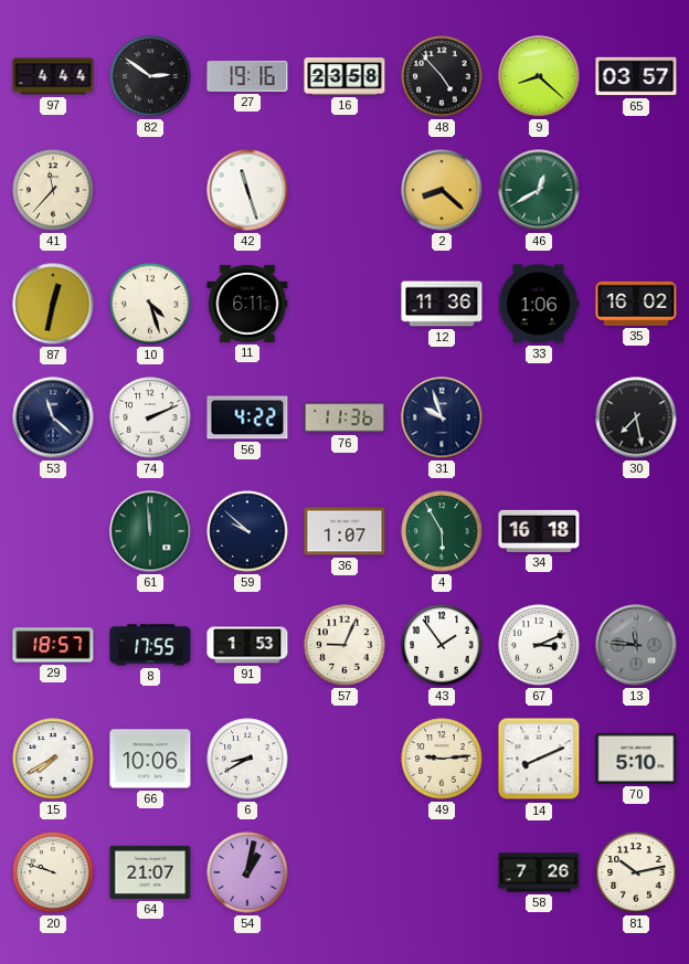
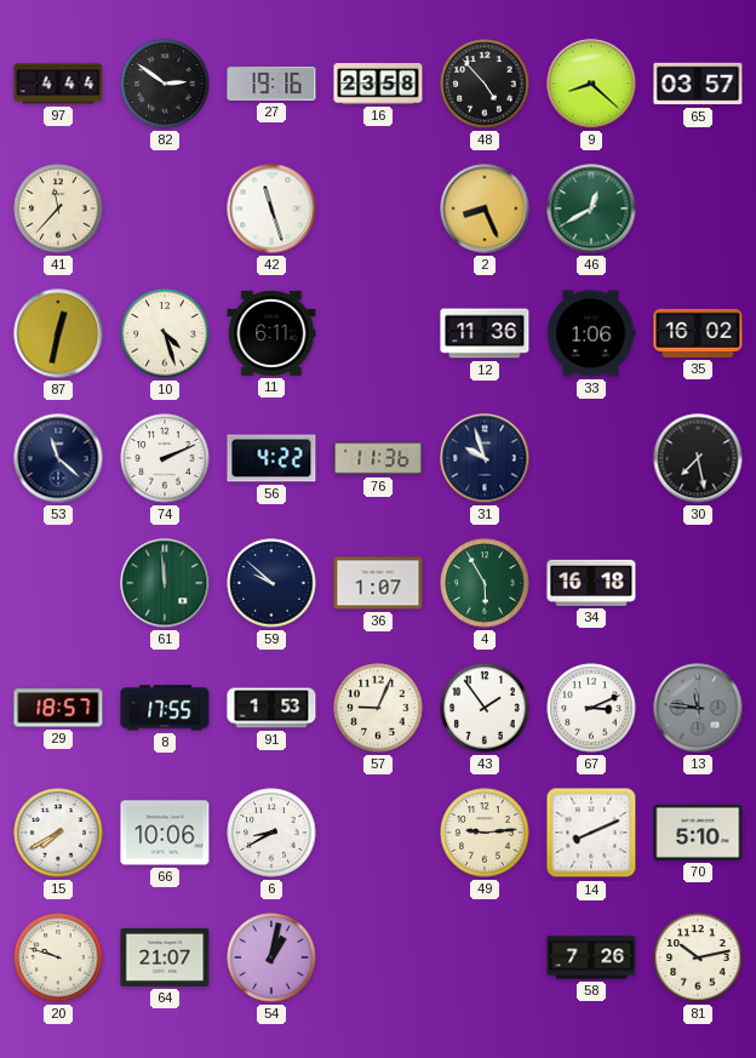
2: 8:22 -> 8:26 (485, 208)
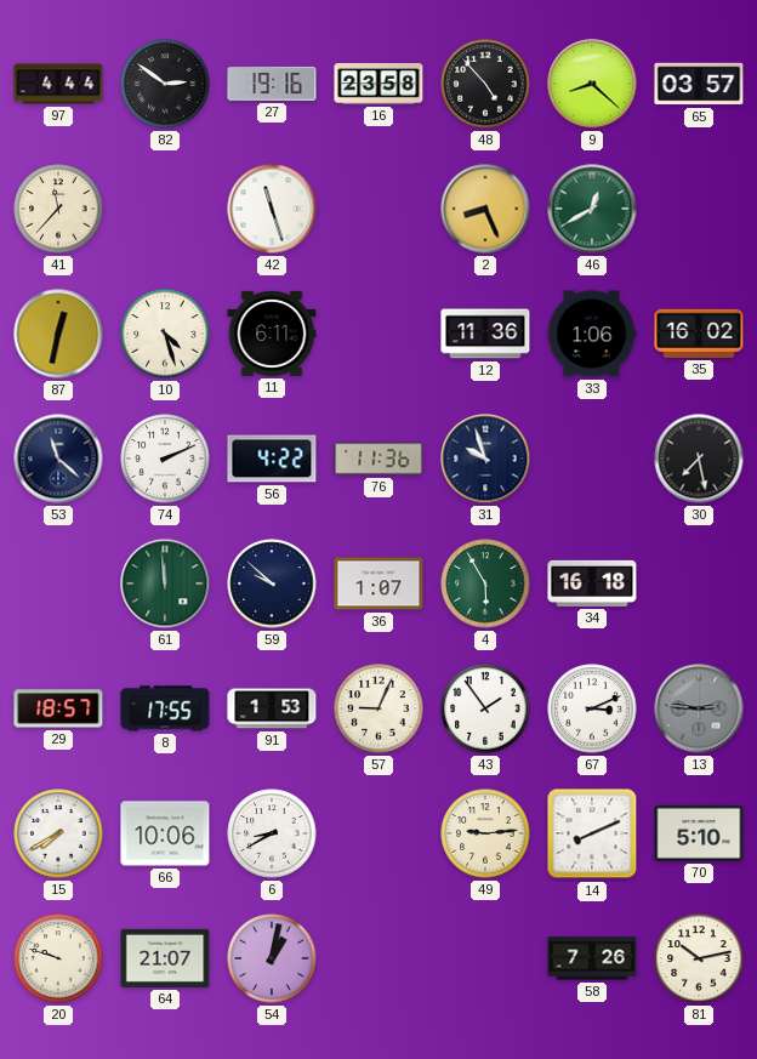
13: 11:46 -> 2:46 (699, 708)
